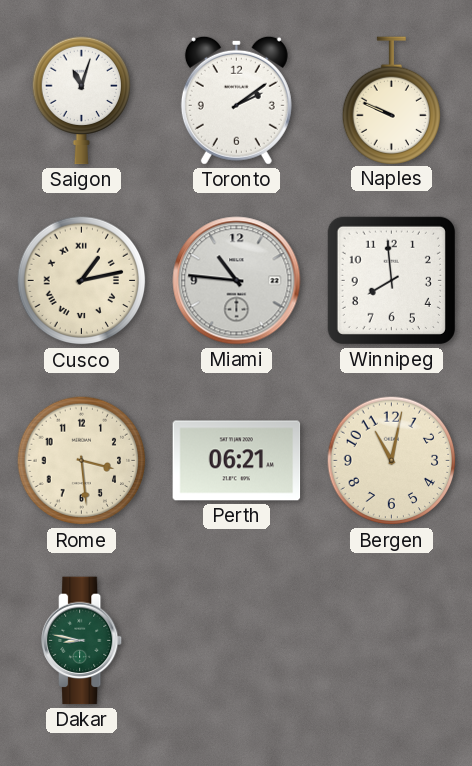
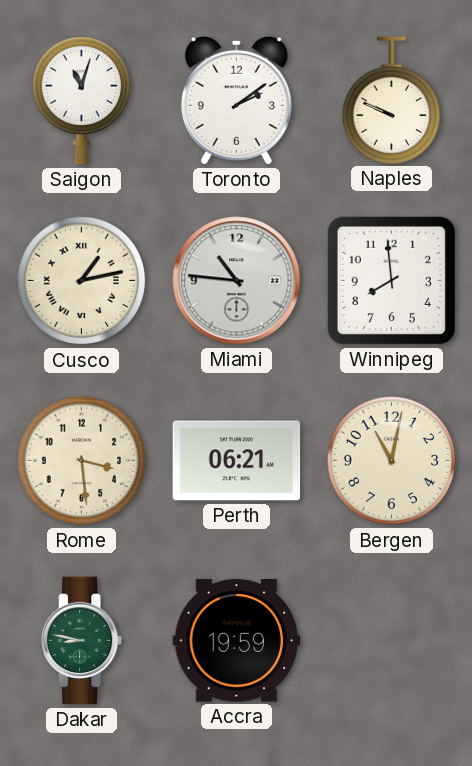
Accra: none -> 19:59 (237, 641)
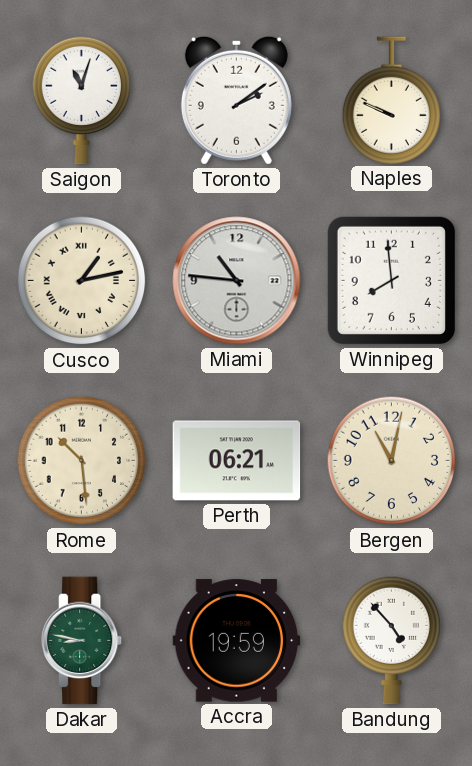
Rome: 3:29 -> 10:29 (82, 461)
Bandung: none -> 4:53 (391, 640)
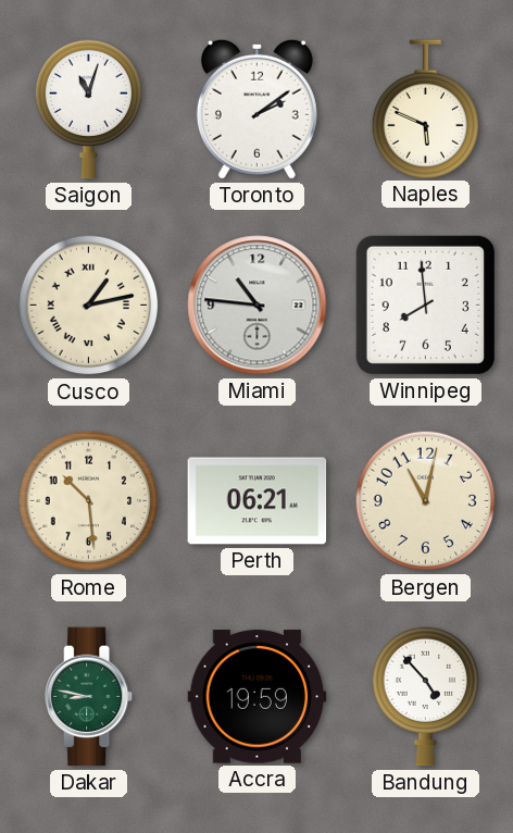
Naples: 9:49 -> 5:49 (425, 109)
